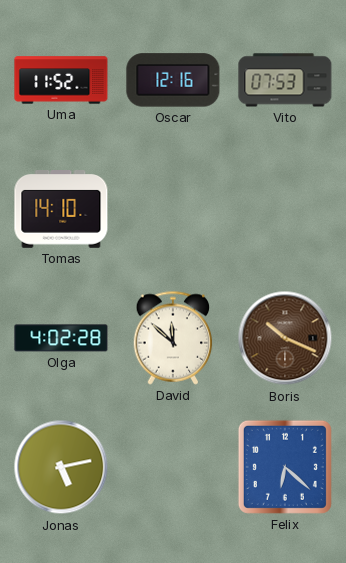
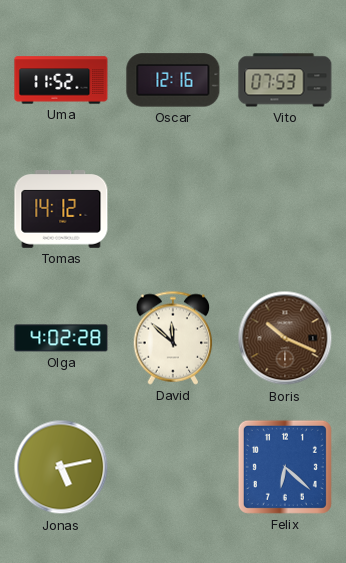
Tomas: 14:10 -> 14:12 (61, 210)
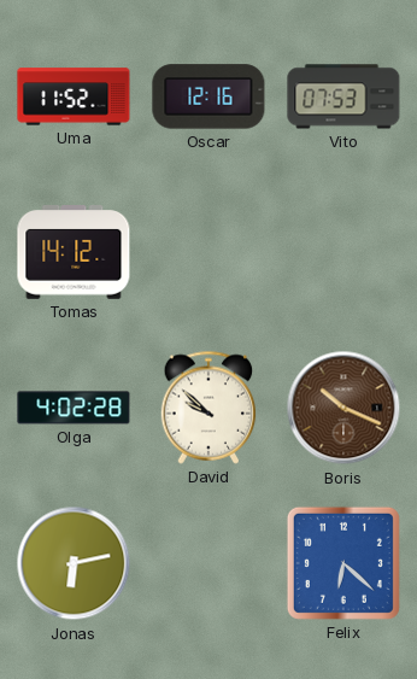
David: 11:52 -> 9:52 (208, 408)
Jonas: 5:13 -> 6:13 (74, 563)
